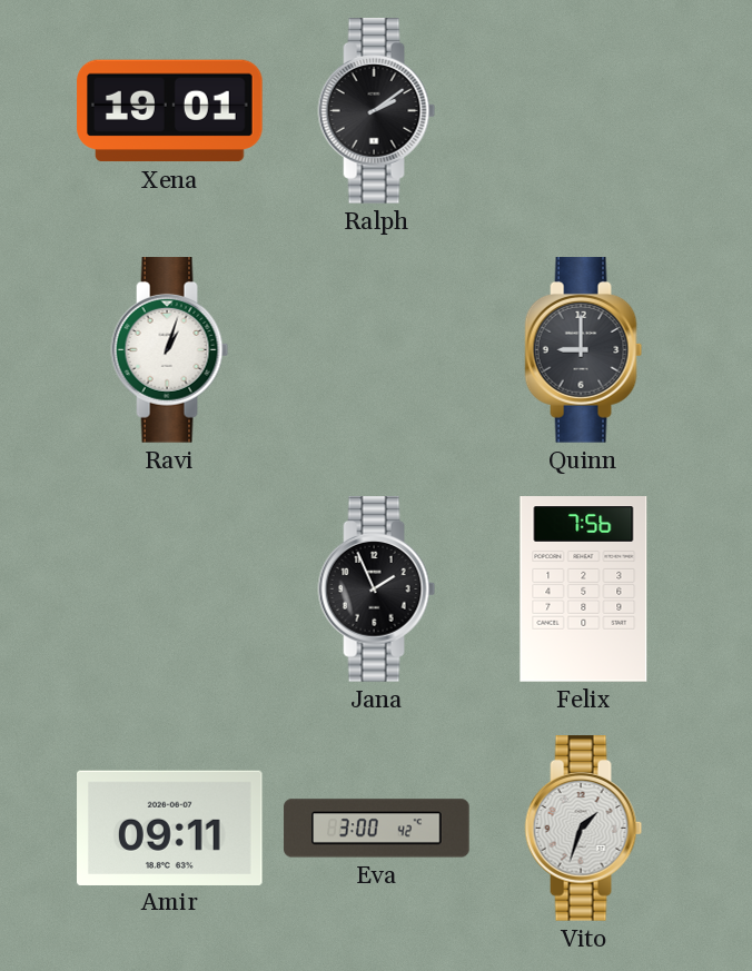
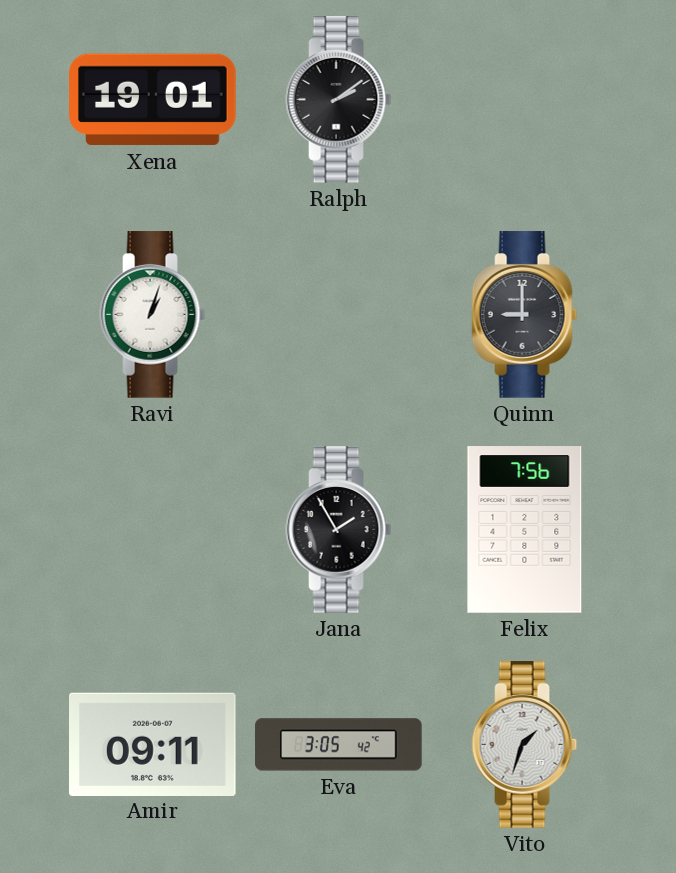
Jana: 1:56 -> 1:55 (339, 530)
Eva: 3:00 -> 3:05 (339, 745)
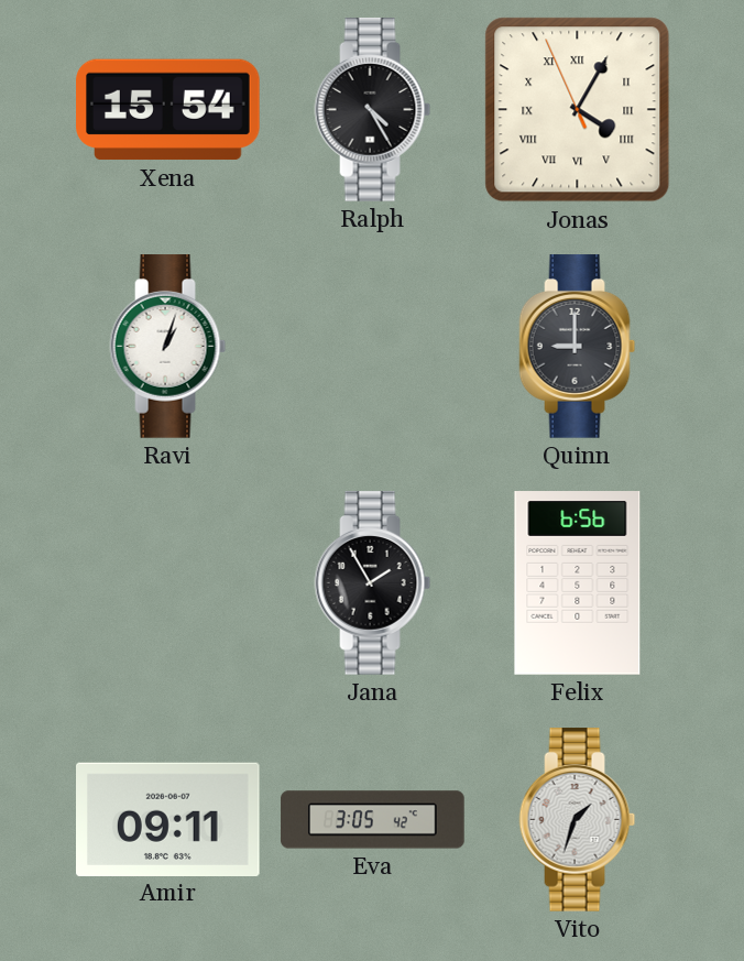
Xena: 19:01 -> 15:54 (168, 110)
Ralph: 2:09 -> 4:25 (373, 110)
Jonas: none -> 4:04 (578, 110)
Felix: 7:56 -> 6:56 (578, 583)
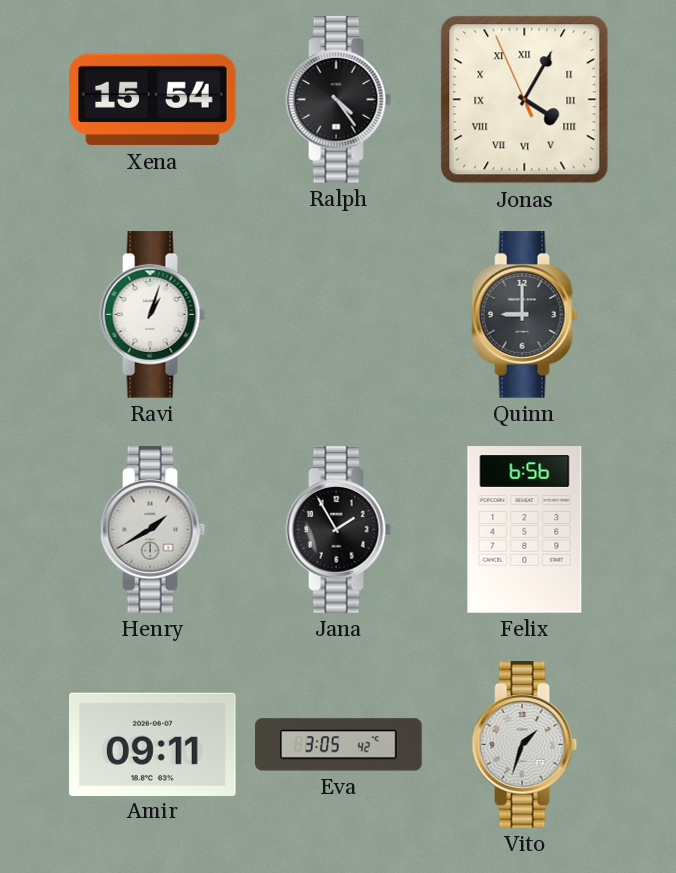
Ralph: 4:25 -> 4:24 (339, 100)
Henry: none -> 1:40 (153, 530)
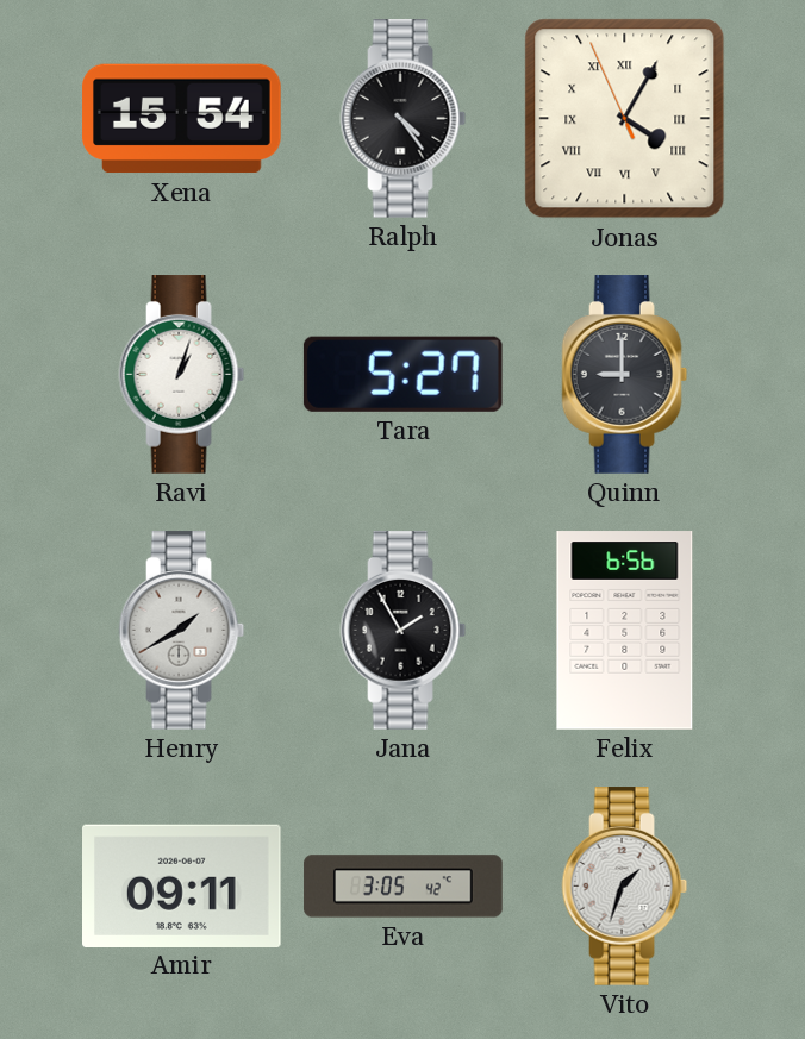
Tara: none -> 5:27 (402, 374)
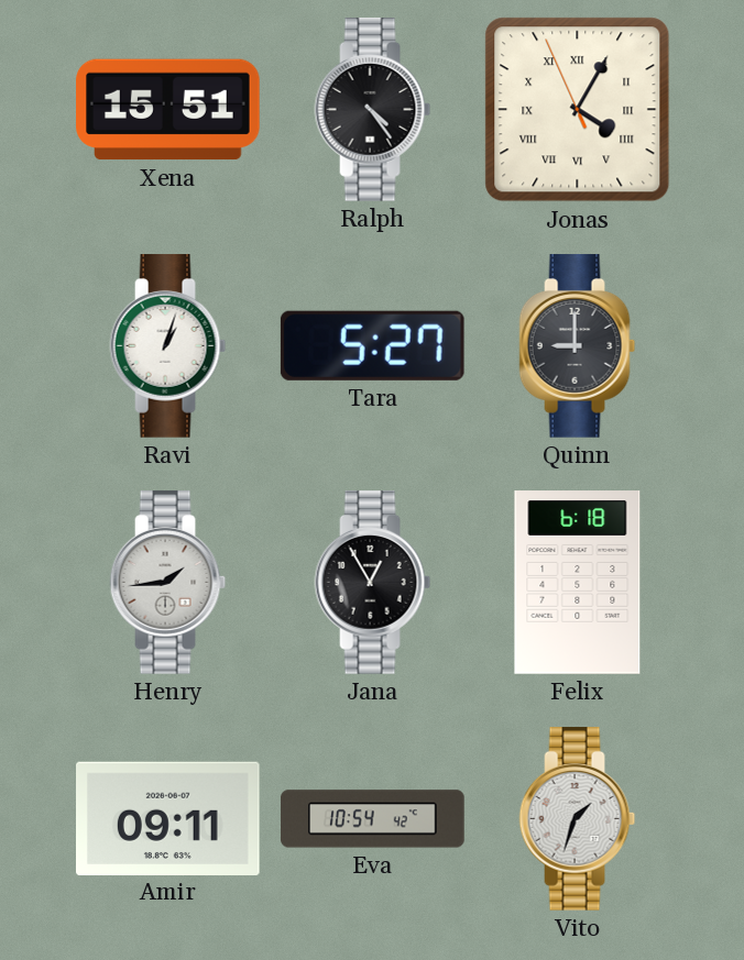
Xena: 15:54 -> 15:51 (168, 110)
Henry: 1:40 -> 1:44 (168, 583)
Jana: 1:55 -> 12:55 (373, 583)
Felix: 6:56 -> 6:18 (578, 583)
Eva: 3:05 -> 10:54 (373, 819)
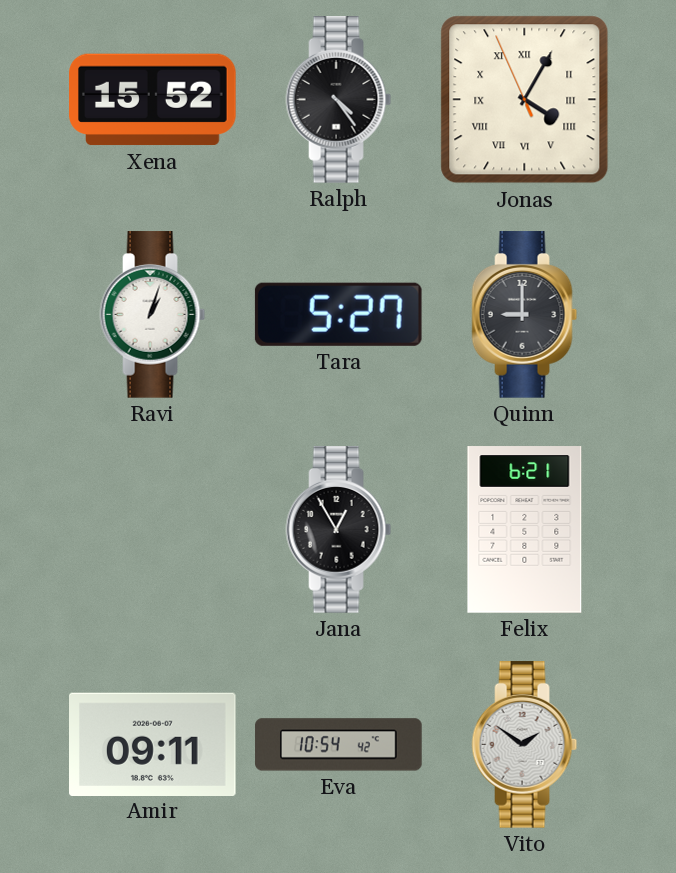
Xena: 15:51 -> 15:52 (153, 100)
Henry: 1:44 -> none (168, 583)
Felix: 6:18 -> 6:21 (525, 530)
Vito: 1:33 -> 1:51 (525, 745)
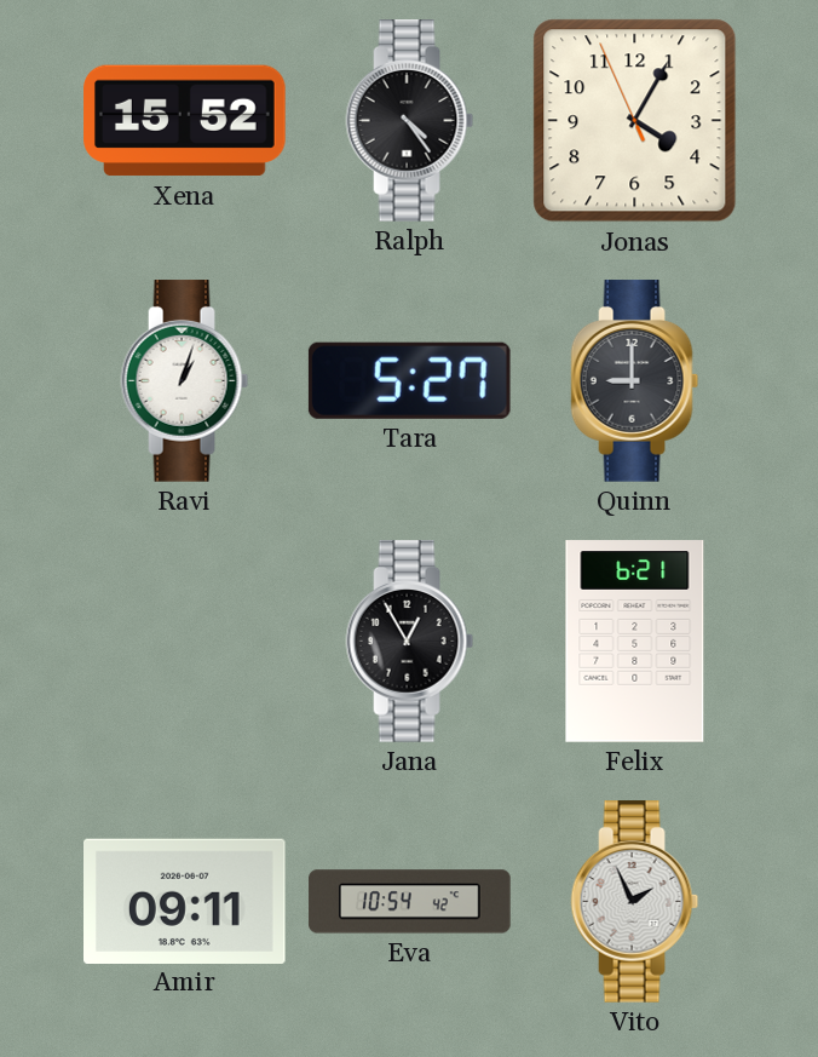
Jonas numerals: Roman -> Arabic (635, 121)
Vito: 1:51 -> 1:56 (635, 902)
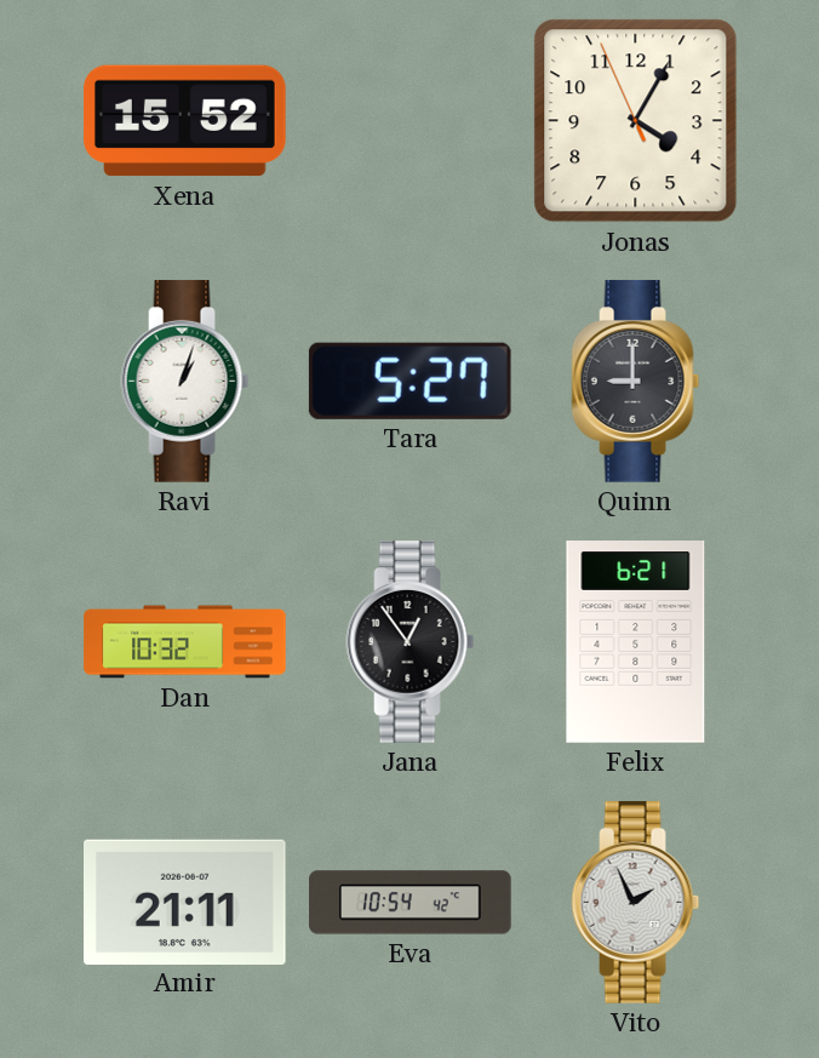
Ralph: 4:24 -> none (410, 121)
Dan: none -> 10:32 (185, 642)
Jana: 12:55 -> 12:54 (411, 642)
Amir: 09:11 -> 21:11 (185, 902)
